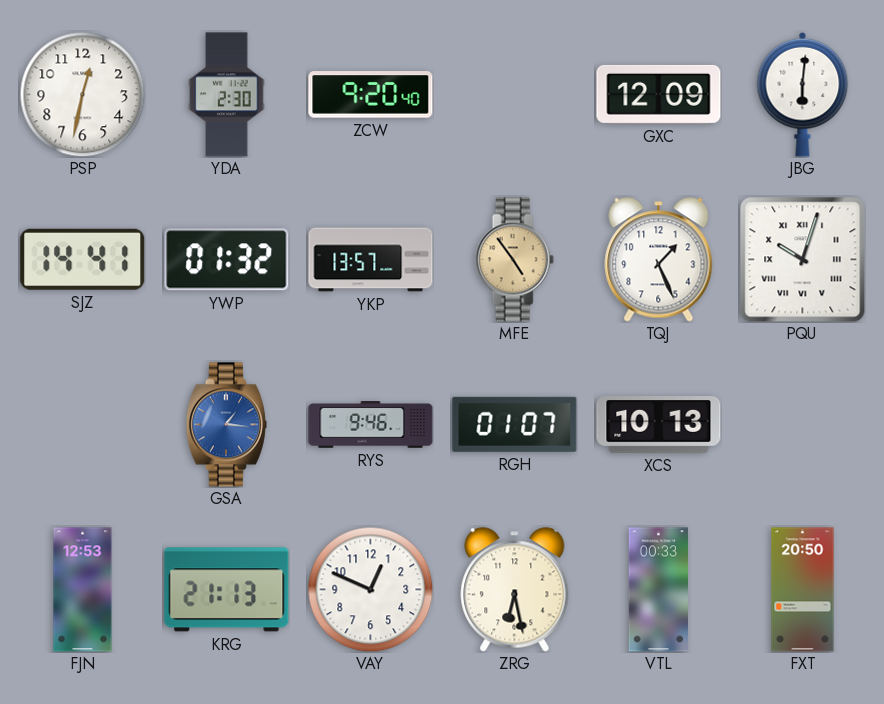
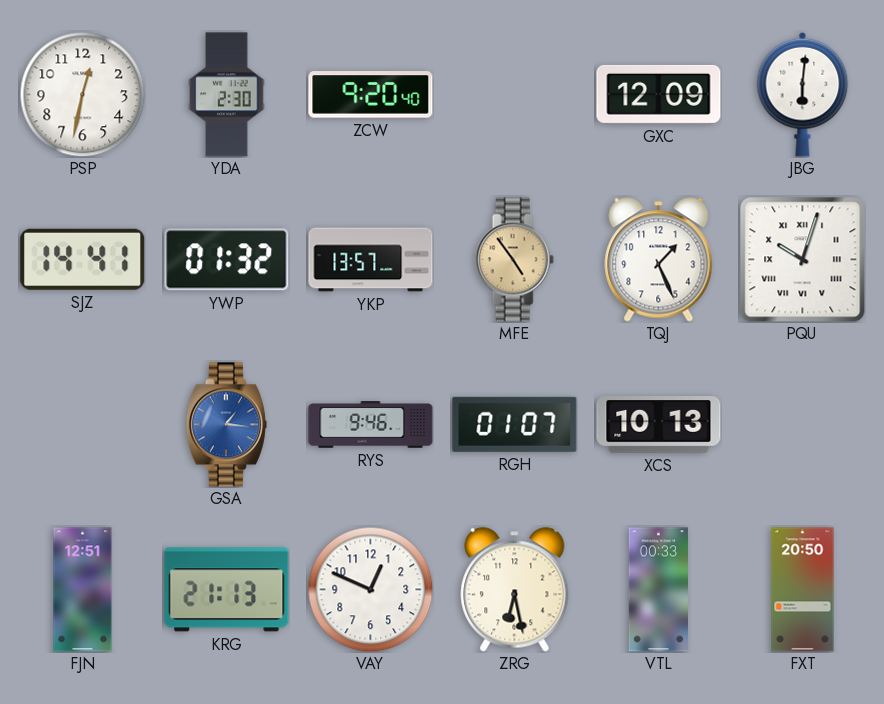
FJN: 12:53 -> 12:51 (83, 590)
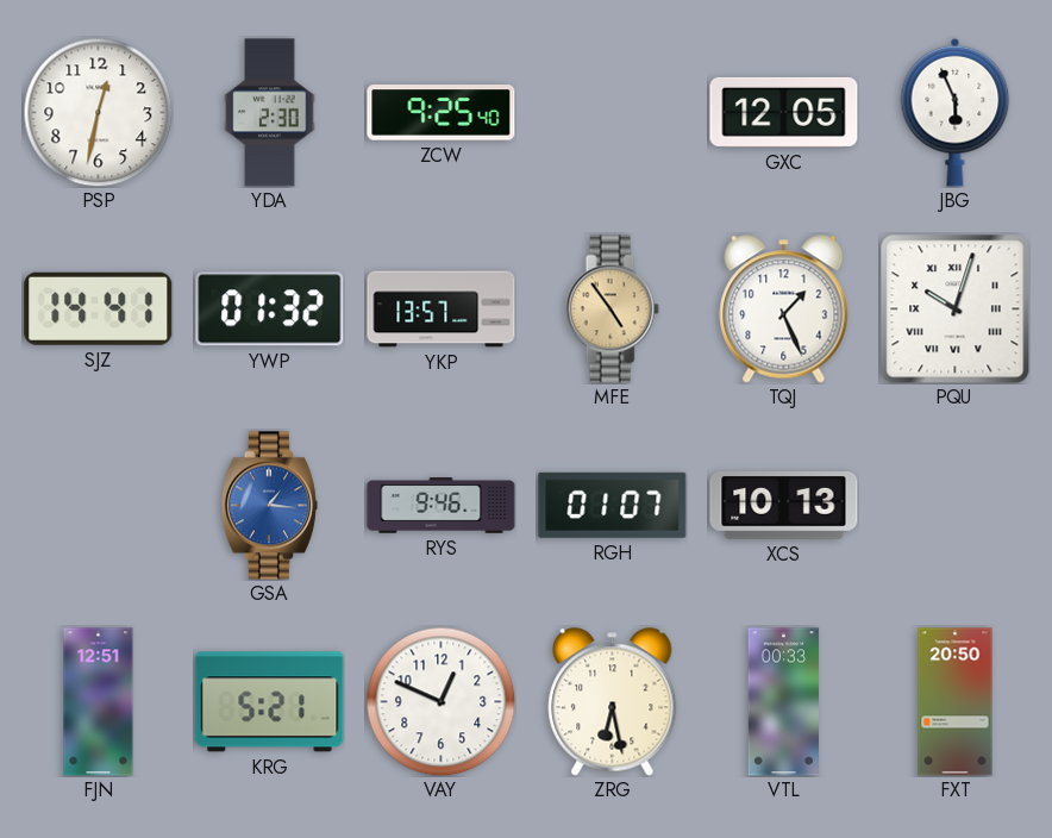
ZCW: 9:20 -> 9:25 (442, 113)
GXC: 12:09 -> 12:05 (784, 112)
JBG: 6:01 -> 5:56 (956, 112)
KRG: 21:13 -> 5:21 (270, 702)
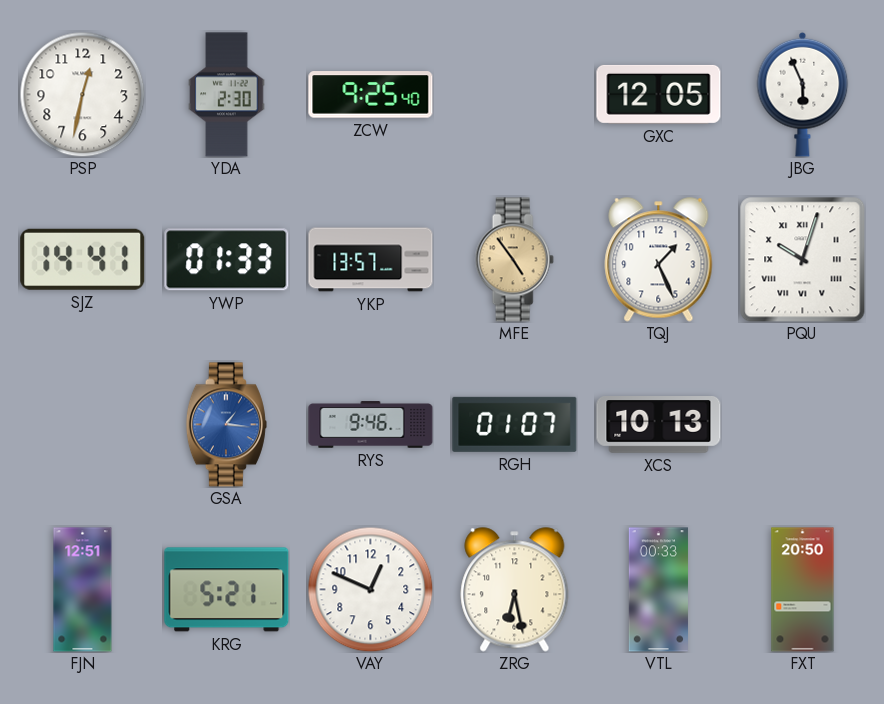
YWP: 01:32 -> 01:33 (227, 260)
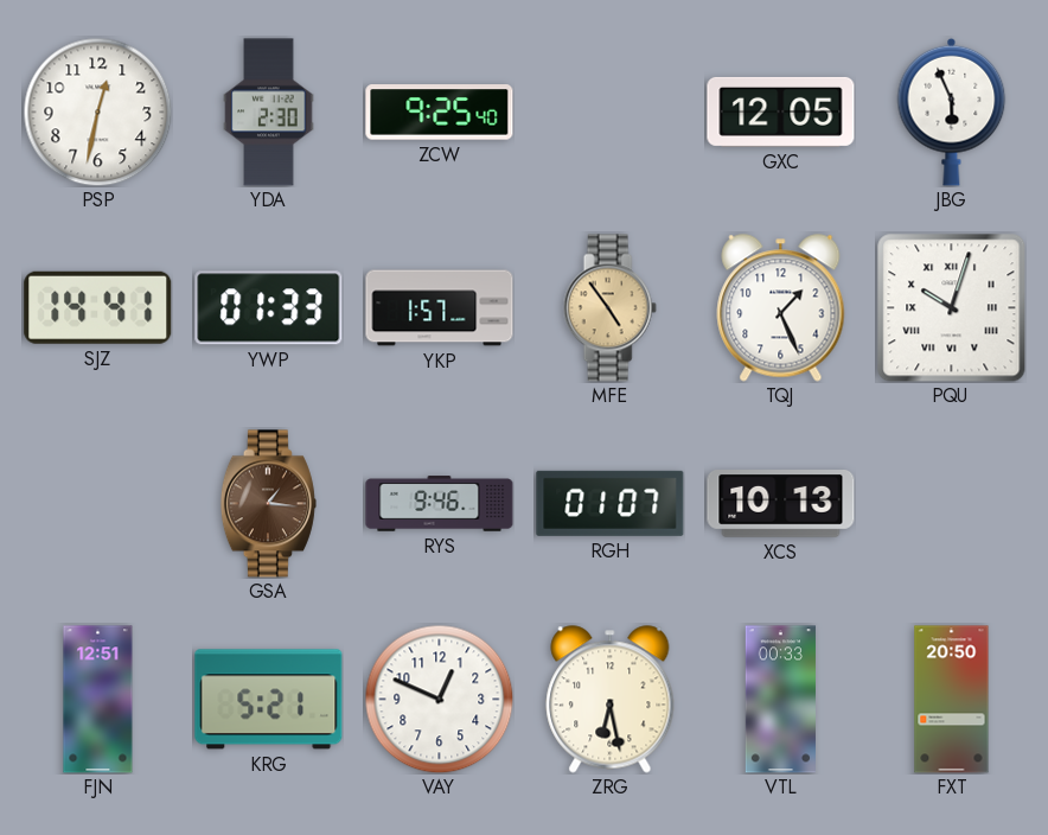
YKP: 13:57 -> 1:57 (440, 308)
GSA dial: blue -> brown (268, 504)
